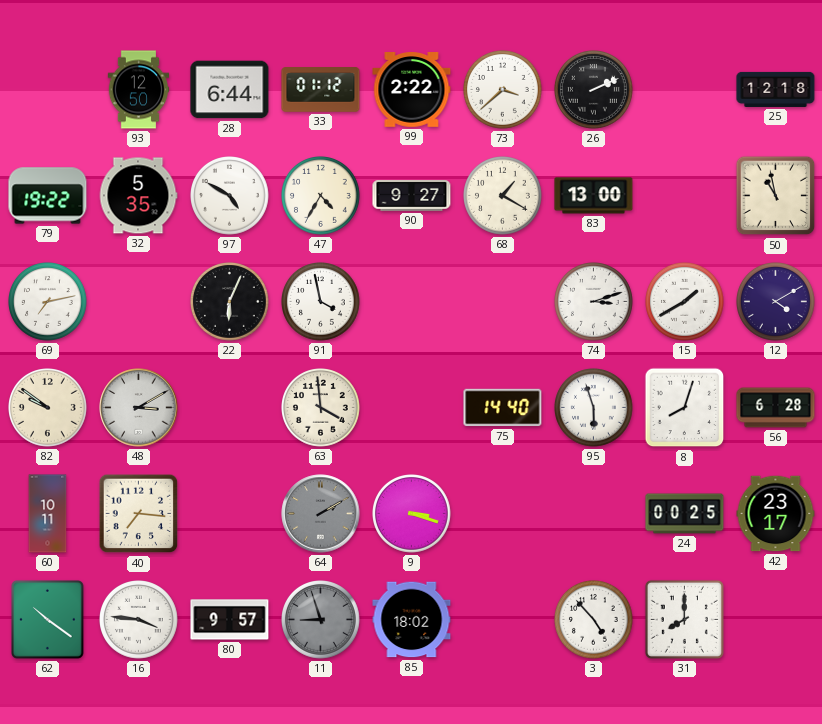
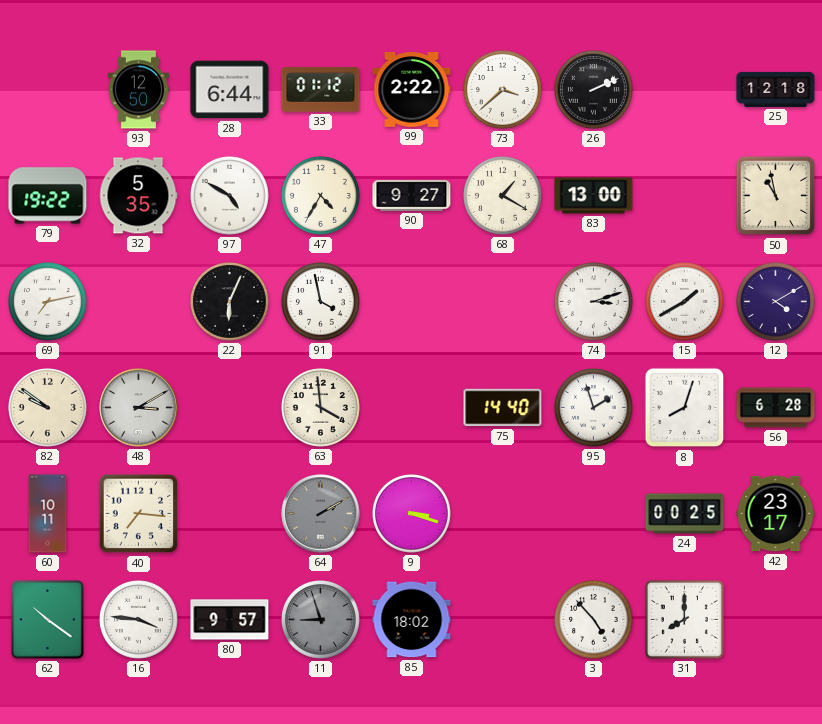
95: 5:57 -> 1:57 (594, 408)
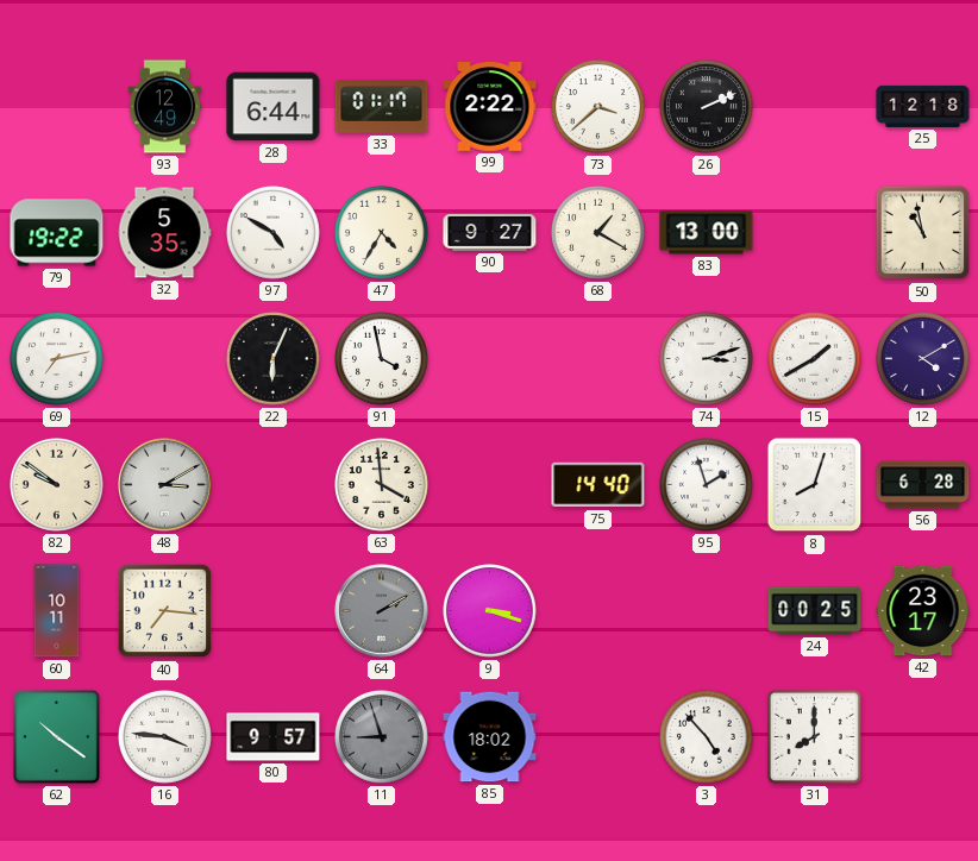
93: 12:50 -> 12:49 (165, 107)
33: 01:12 -> 01:17 (382, 107)
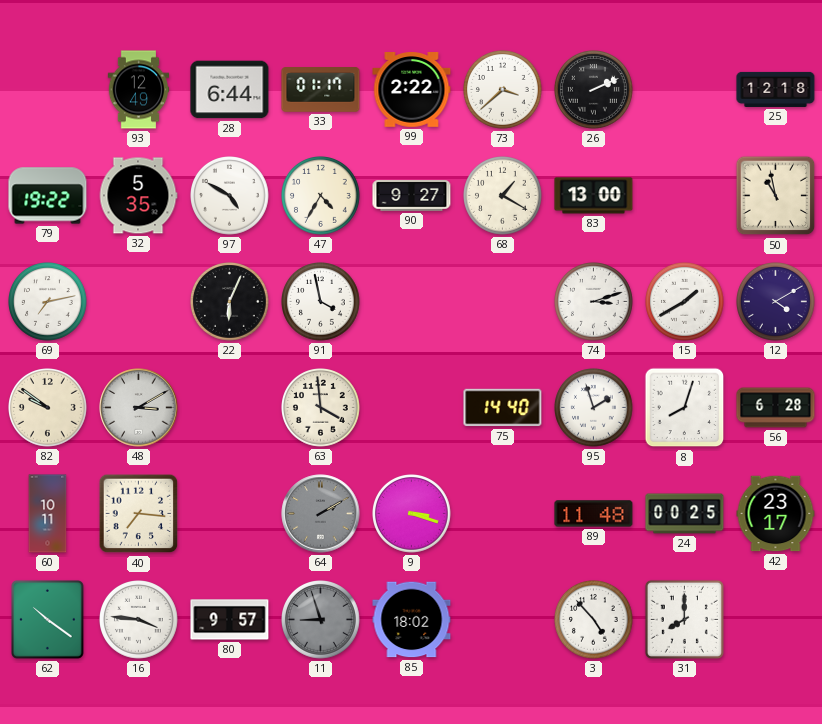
89: none -> 11:48 (594, 514)
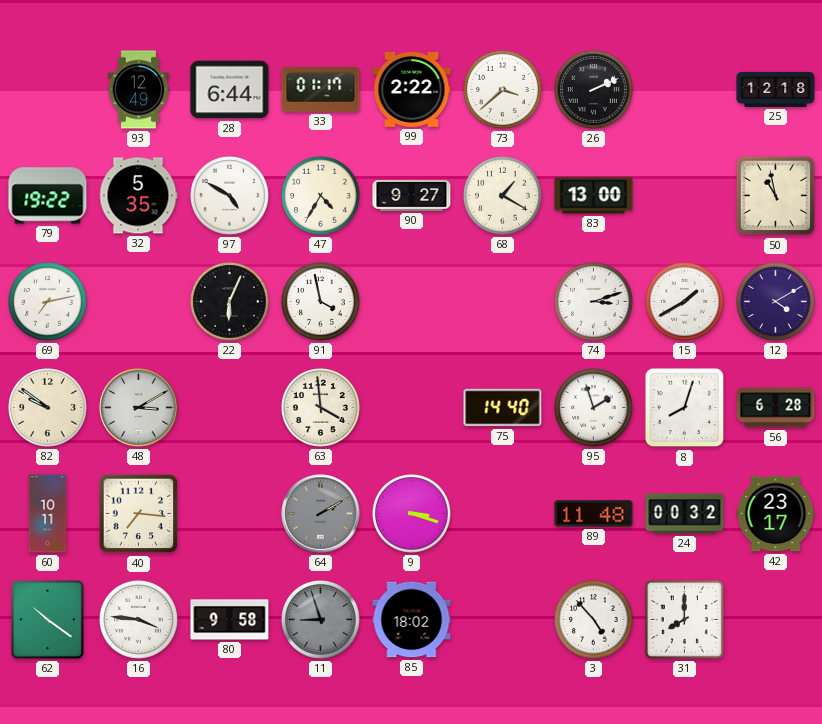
24: 00:25 -> 00:32 (685, 514)
80: 9:57 -> 9:58 (230, 620)
